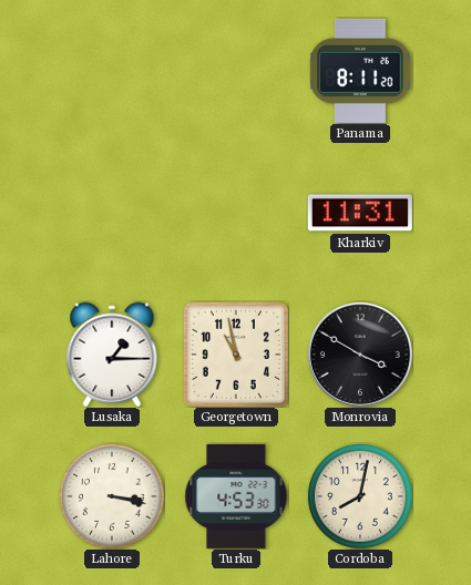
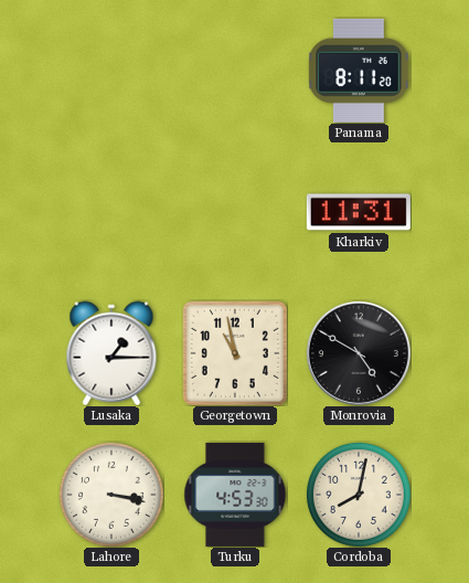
Monrovia: 3:50 -> 4:50 (359, 353)
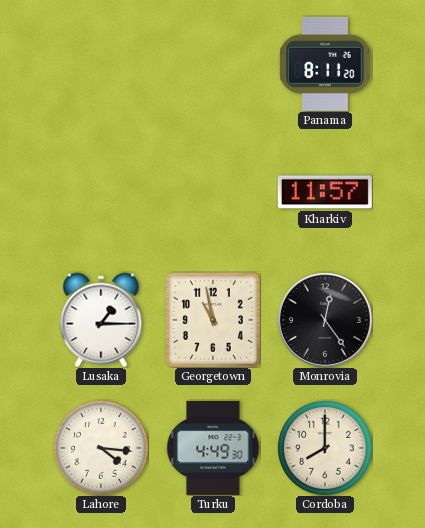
Kharkiv: 11:31 -> 11:57 (325, 192)
Monrovia: 4:50 -> 12:24 (325, 320)
Lahore: 3:17 -> 4:16 (101, 448)
Turku: 4:53 -> 4:49 (213, 448)
Cordoba: 8:02 -> 8:00 (325, 448)
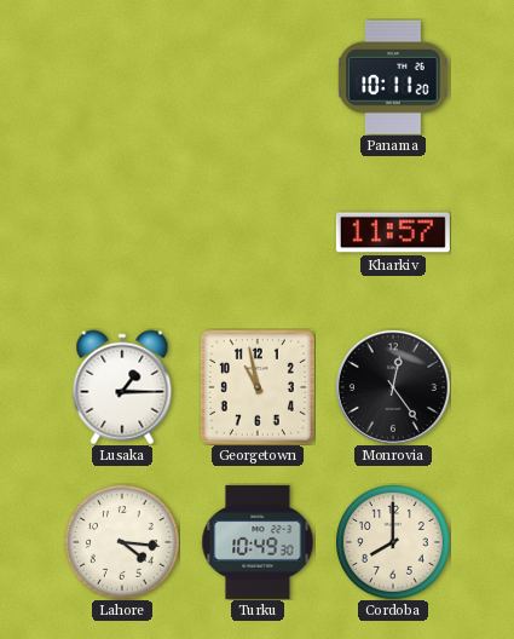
Panama: 8:11 -> 10:11 (393, 77)
Turku: 4:49 -> 10:49 (258, 542)
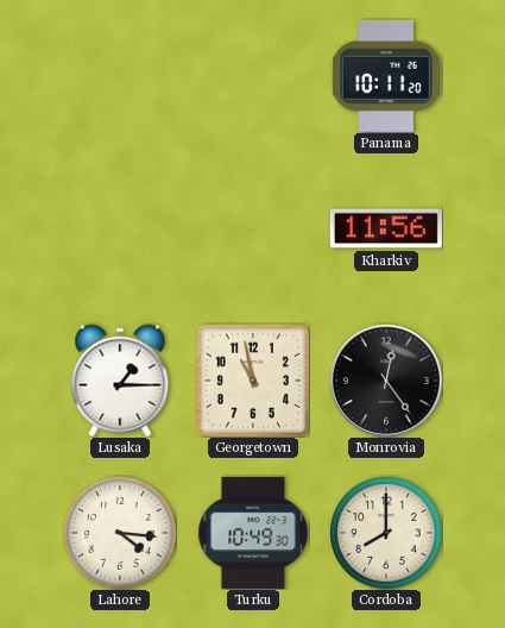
Kharkiv: 11:57 -> 11:56 (386, 228)
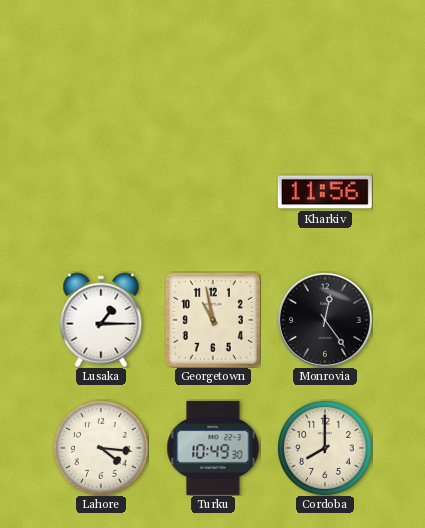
Panama: 10:11 -> none (386, 76)
